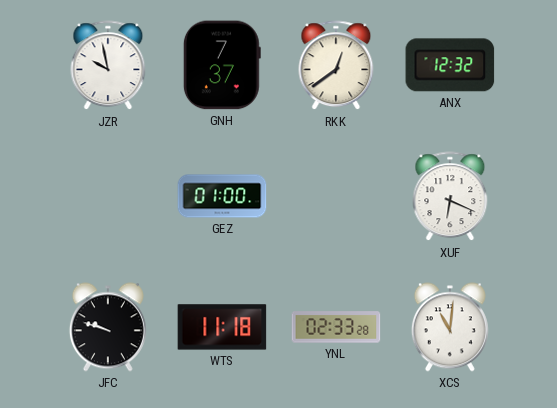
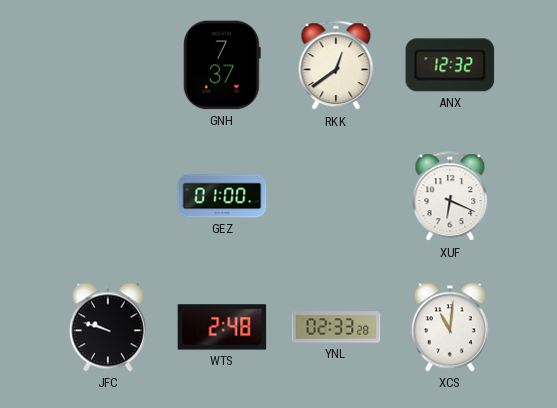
JZR: 9:58 -> none (108, 66)
WTS: 11:18 -> 2:48 (222, 327)
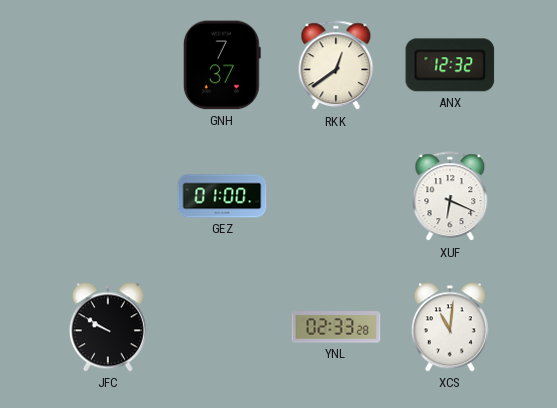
JFC: 9:48 -> 9:50 (108, 327)
WTS: 2:48 -> none (222, 327)
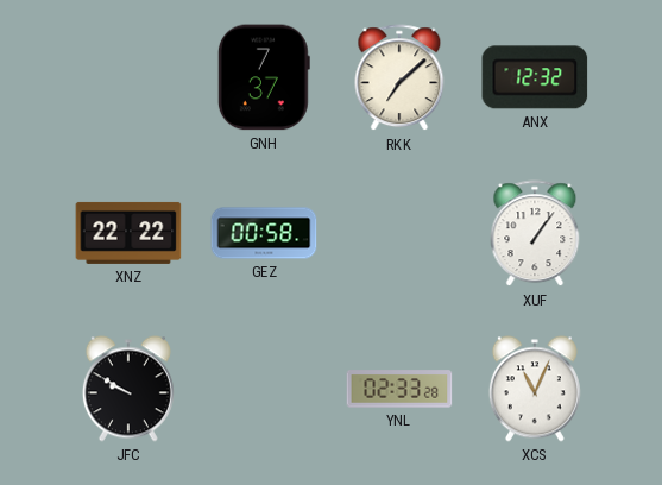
RKK: 12:39 -> 7:08 (399, 78)
XNZ: none -> 22:22 (128, 233)
GEZ: 01:00 -> 00:58 (264, 233)
XUF: 6:19 -> 1:06 (535, 234)
XCS: 11:01 -> 11:04 (535, 389)
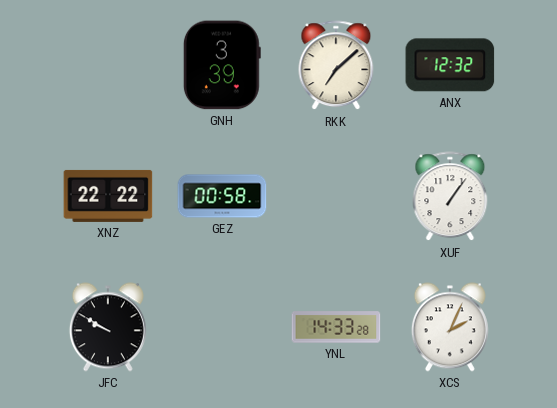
GNH: 7:37 -> 3:39 (222, 65)
YNL: 02:33 -> 14:33 (336, 327)
XCS: 11:04 -> 2:04 (450, 327)
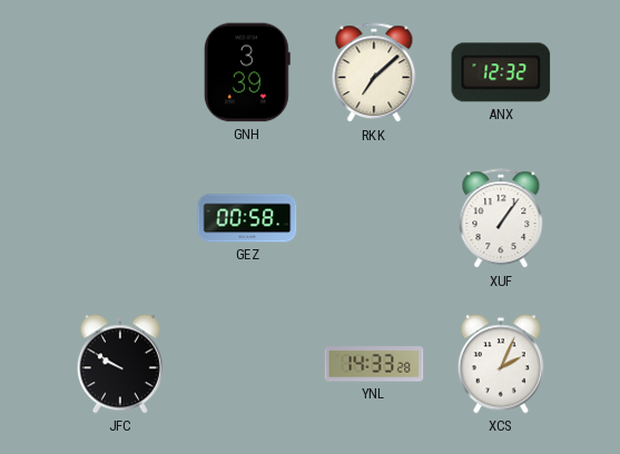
XNZ: 22:22 -> none (108, 196)
